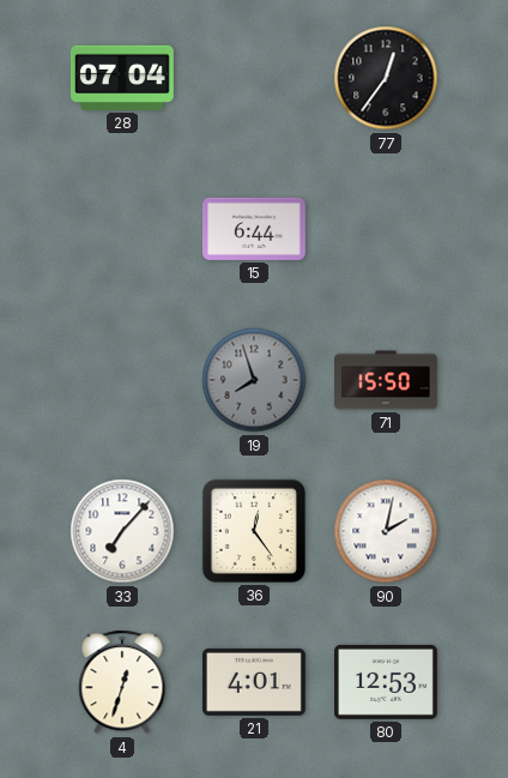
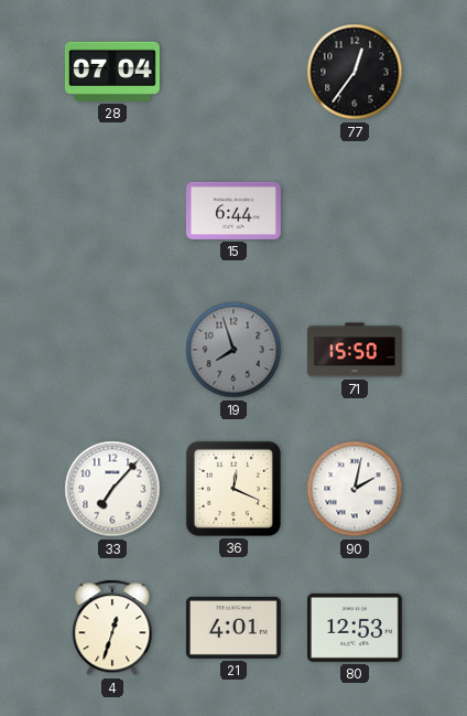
36: 12:24 -> 12:19 (233, 489)
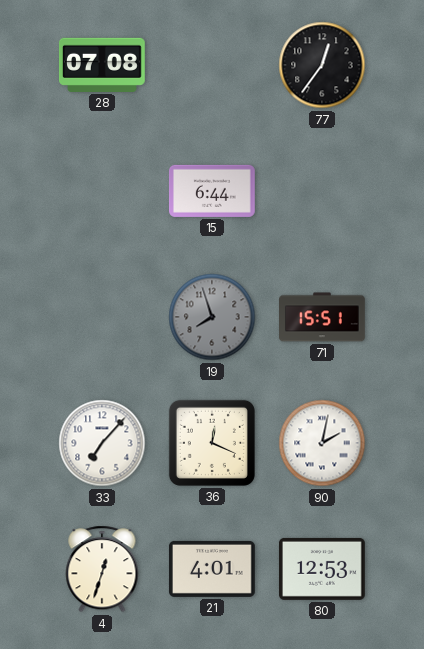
28: 07:04 -> 07:08 (102, 65)
71: 15:50 -> 15:51 (323, 317)
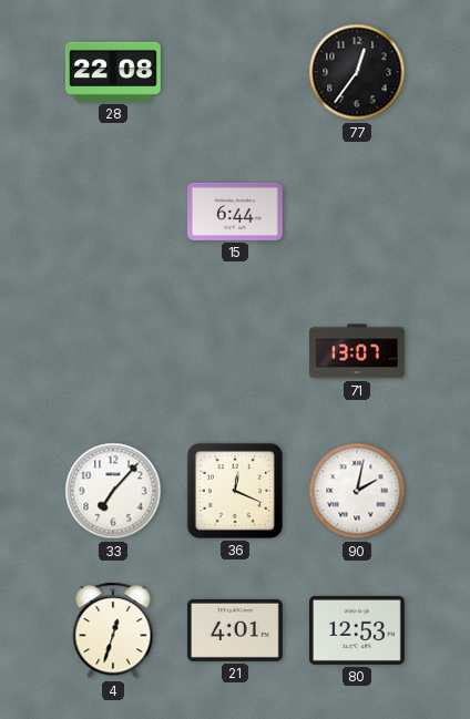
28: 07:08 -> 22:08 (113, 72)
19: 7:57 -> none (212, 317)
71: 15:51 -> 13:07 (358, 351)
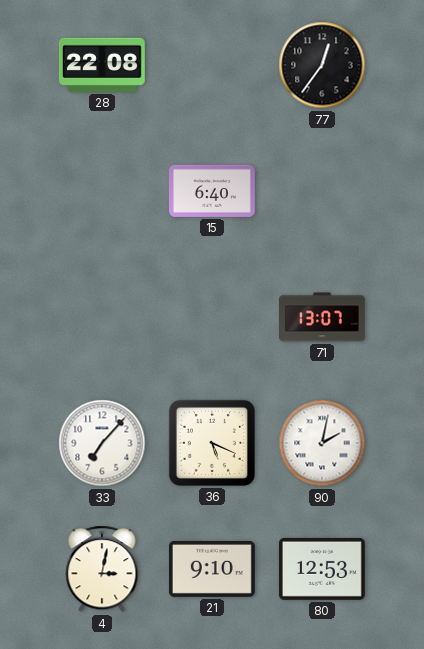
15: 6:44 -> 6:40 (212, 191)
36: 12:19 -> 5:19 (212, 443)
4: 12:33 -> 3:02 (102, 569)
21: 4:01 -> 9:10 (212, 569)
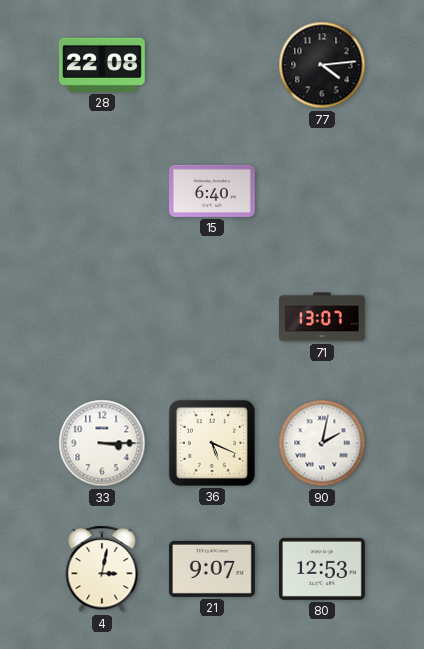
77: 12:36 -> 4:14 (322, 65)
33: 7:07 -> 3:15 (102, 443)
21: 9:10 -> 9:07 (212, 569)
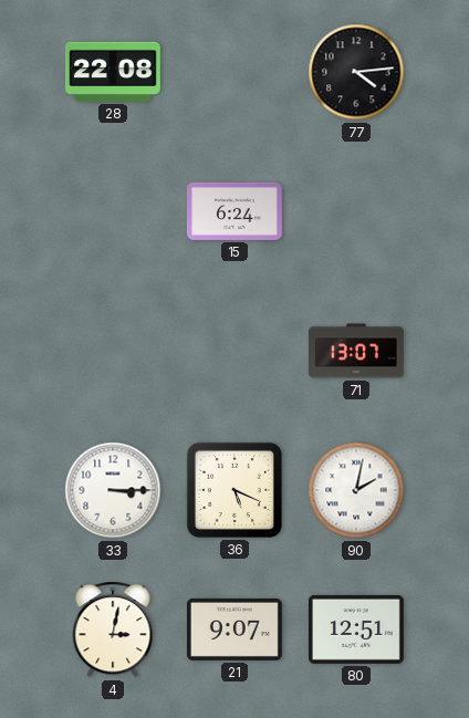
15: 6:40 -> 6:24 (234, 211)
80: 12:53 -> 12:51 (356, 629)
